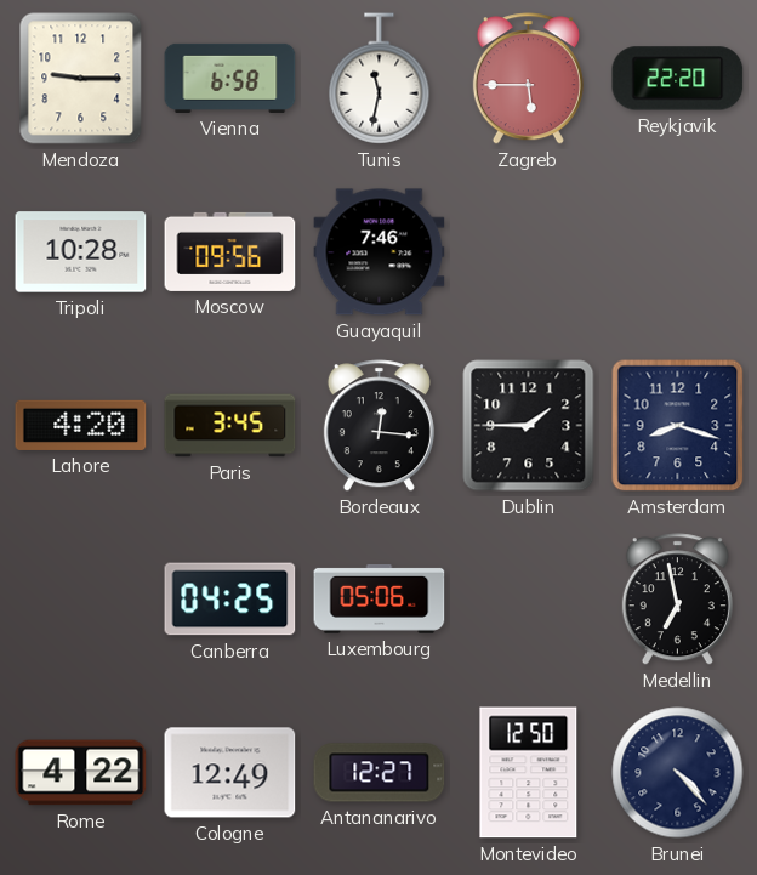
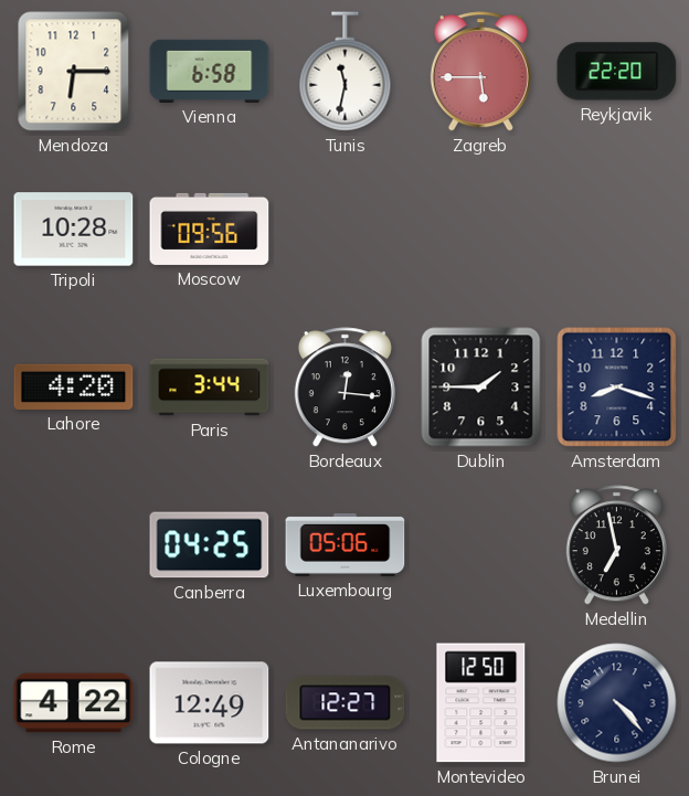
Mendoza: 9:15 -> 6:15 (74, 72)
Guayaquil: 7:46 -> none (380, 252)
Paris: 3:45 -> 3:44 (210, 388)
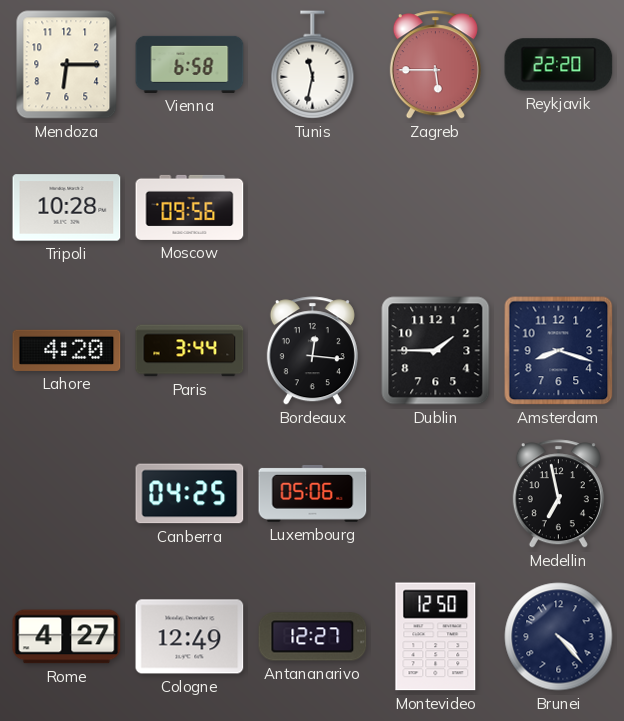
Rome: 4:22 -> 4:27 (67, 637)
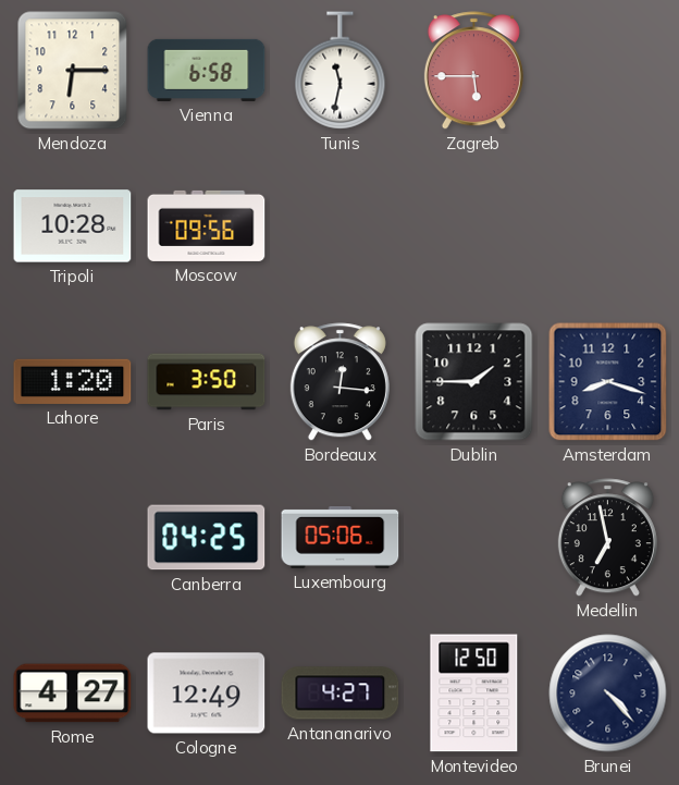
Reykjavik: 22:20 -> none (559, 65)
Lahore: 4:20 -> 1:20 (73, 381)
Paris: 3:44 -> 3:50 (207, 382)
Antananarivo: 12:27 -> 4:27 (341, 694)
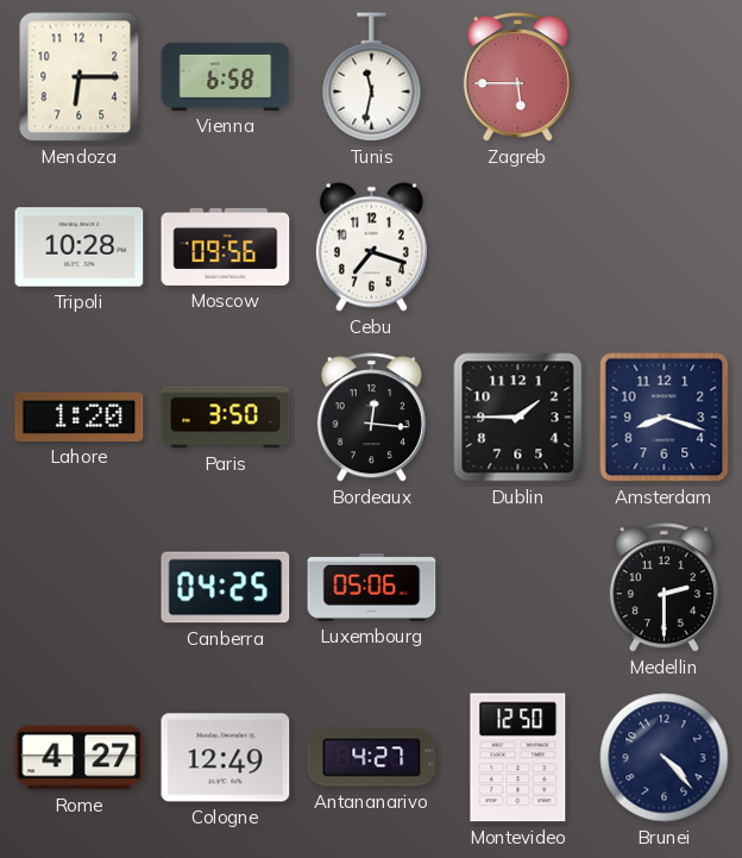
Cebu: none -> 7:18 (371, 246)
Medellin: 6:58 -> 2:30 (664, 588)
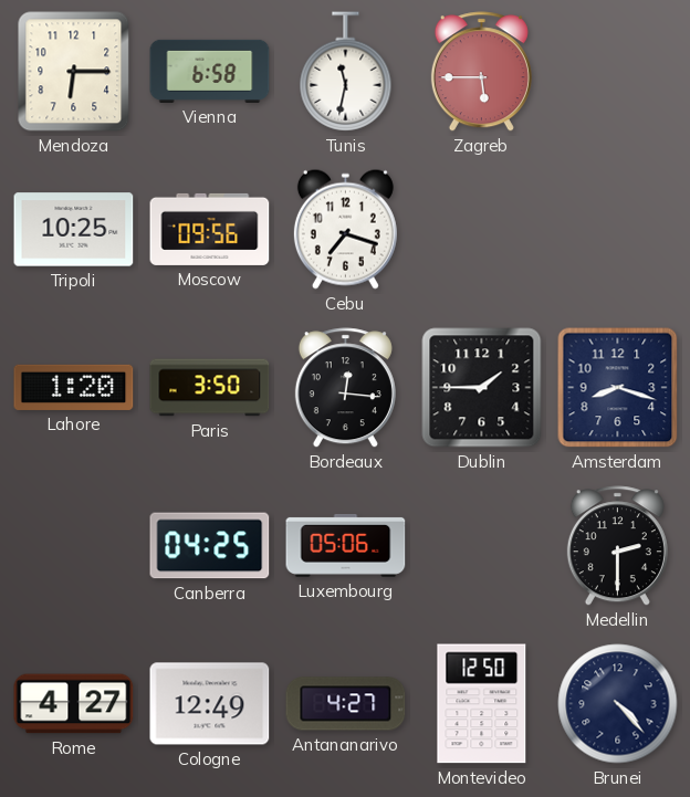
Tripoli: 10:28 -> 10:25 (74, 230)
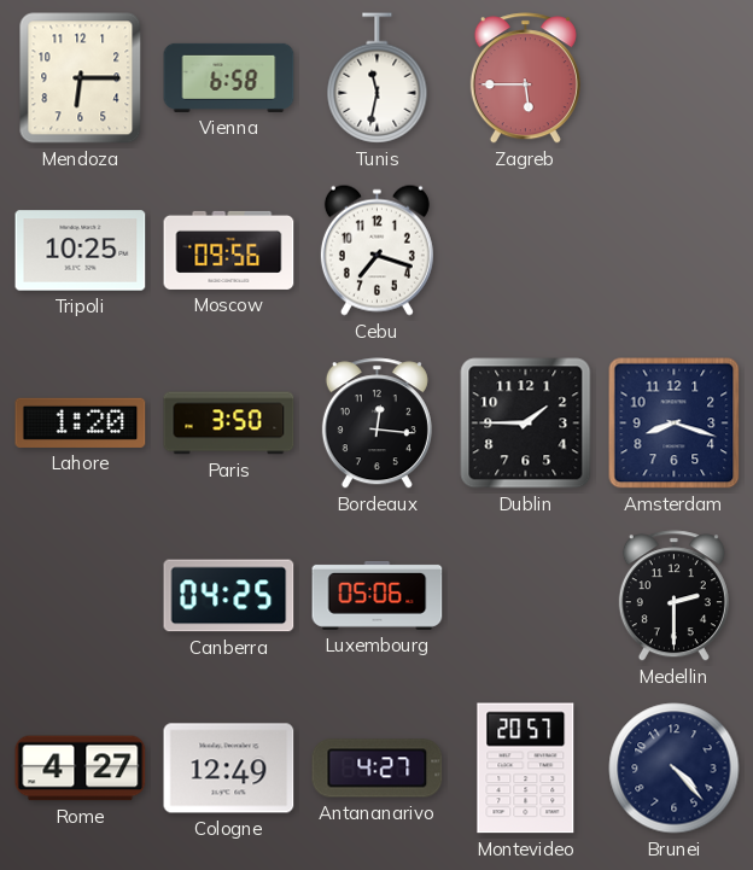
Montevideo: 12:50 -> 20:57 (526, 769)
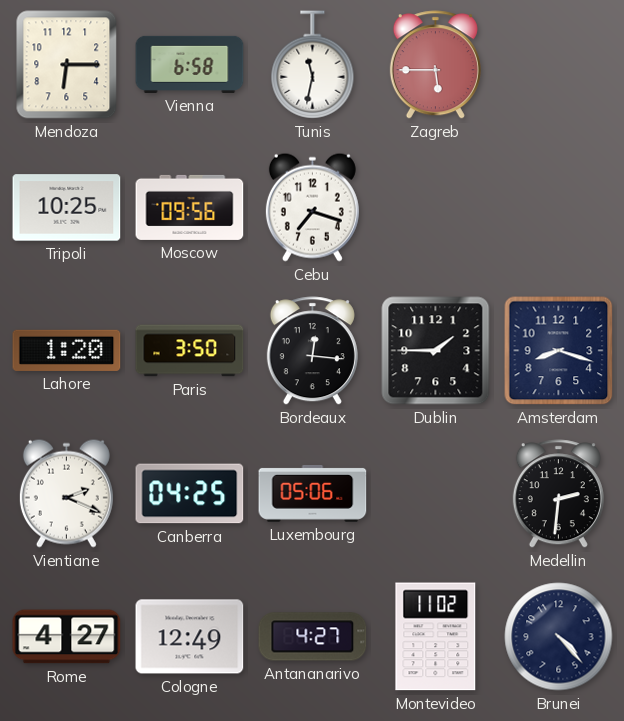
Vientiane: none -> 2:19 (66, 493)
Medellin: 2:30 -> 2:31 (558, 494)
Montevideo: 20:57 -> 11:02 (436, 637)
